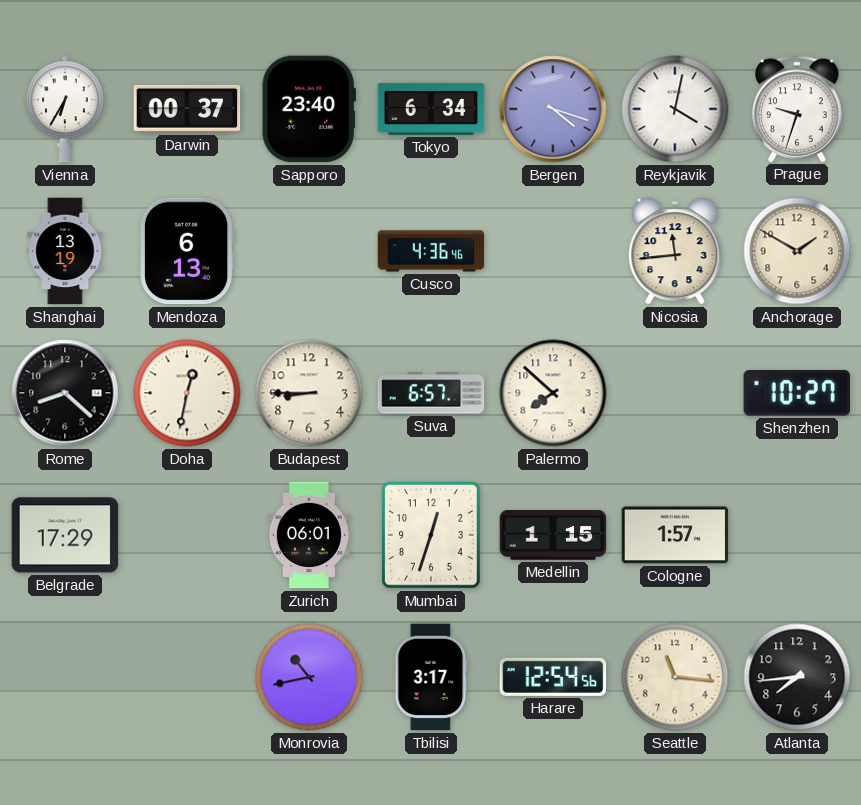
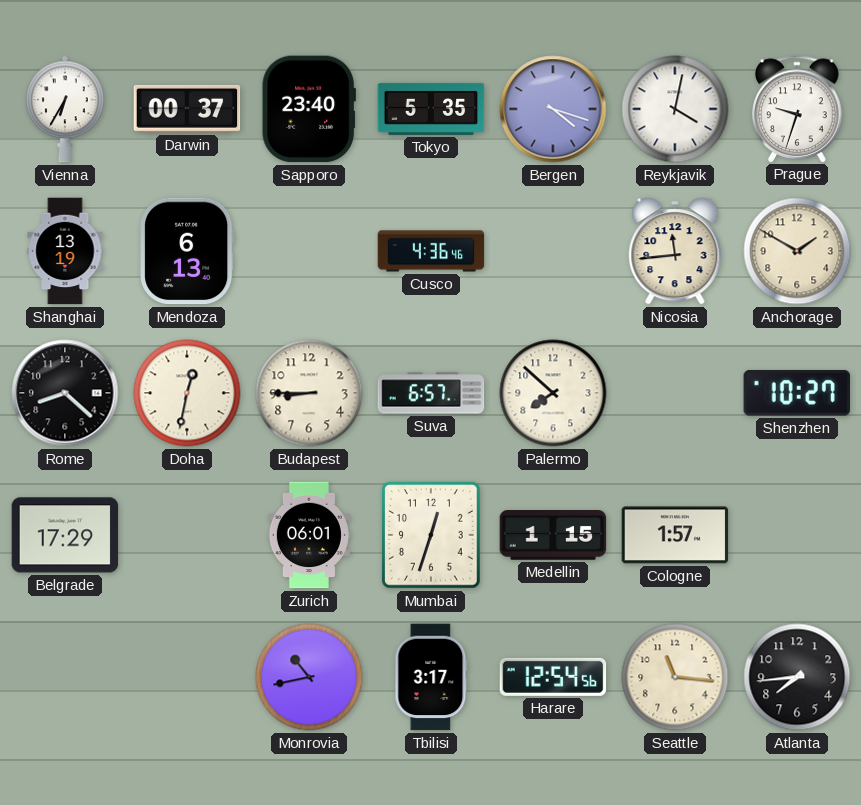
Tokyo: 6:34 -> 5:35 (431, 109)
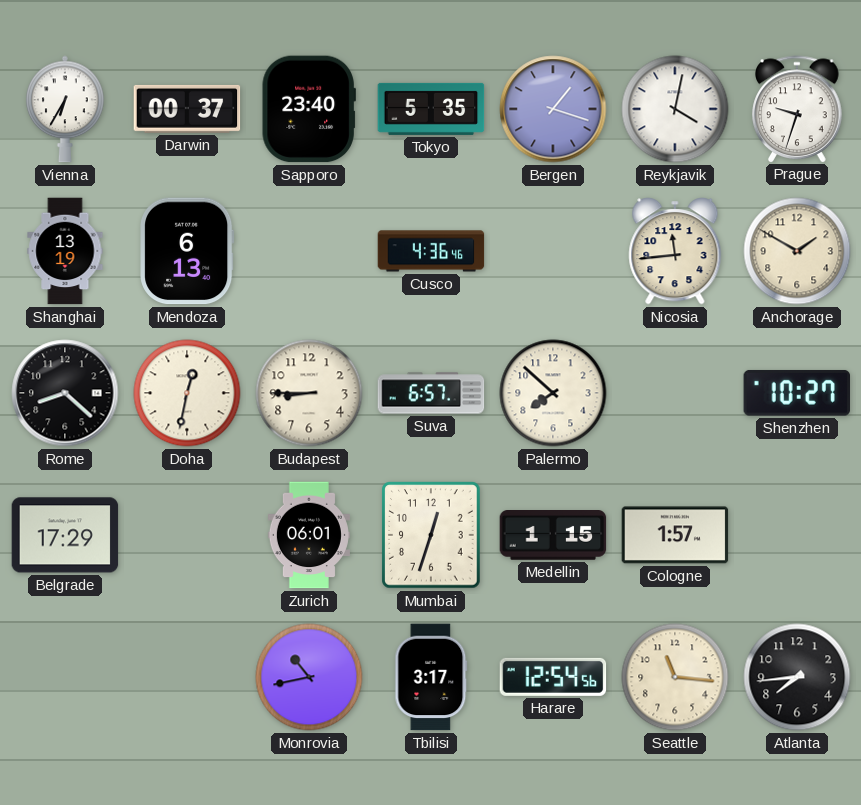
Bergen: 4:18 -> 1:18 (553, 109)
